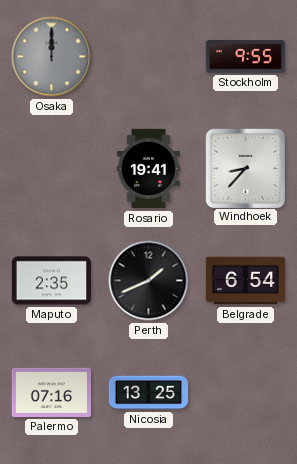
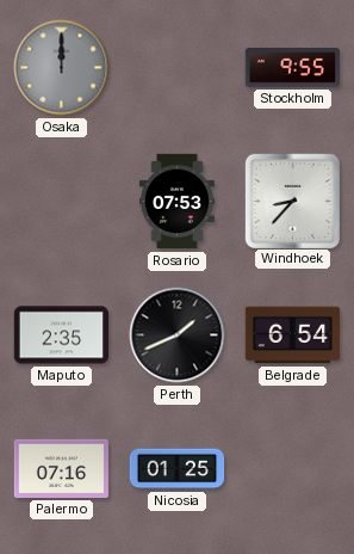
Rosario: 19:41 -> 07:53 (176, 202)
Nicosia: 13:25 -> 01:25 (178, 469)
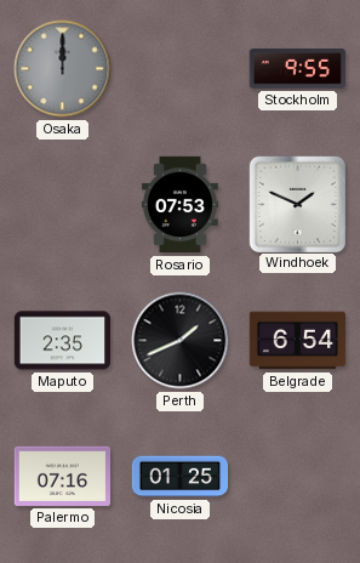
Windhoek: 8:37 -> 1:49 (297, 204)
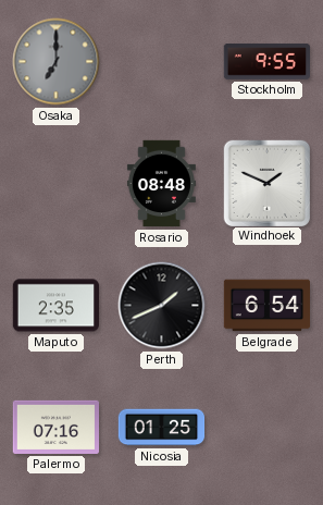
Osaka: 12:00 -> 7:00 (57, 62)
Rosario: 07:53 -> 08:48 (161, 184)
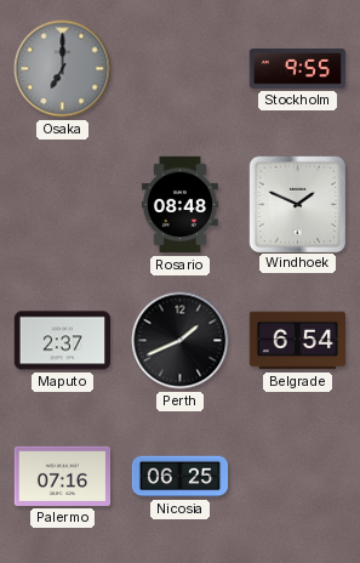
Maputo: 2:35 -> 2:37 (62, 341)
Nicosia: 01:25 -> 06:25 (181, 477)
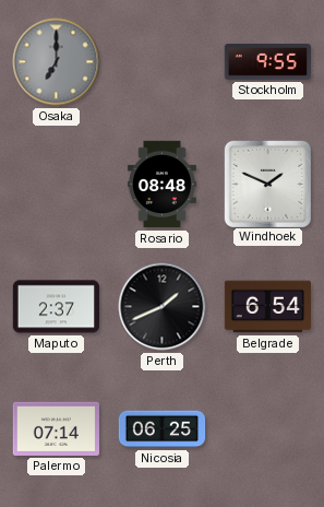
Palermo: 07:16 -> 07:14 (56, 428)
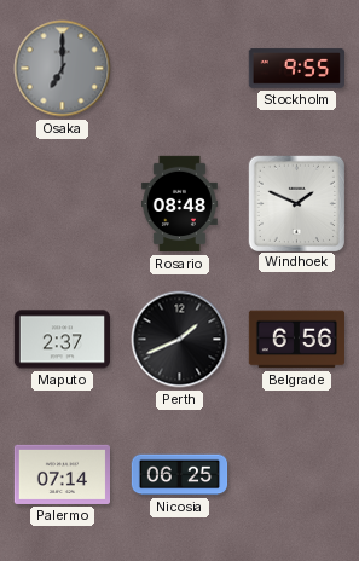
Belgrade: 6:54 -> 6:56 (296, 340)
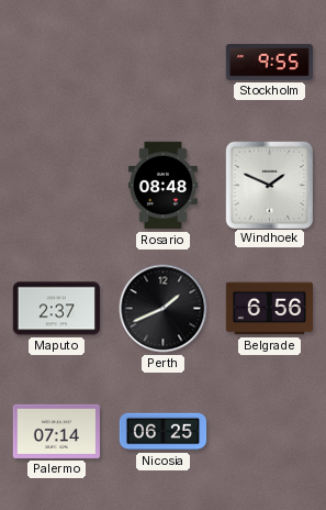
Osaka: 7:00 -> none (63, 69)
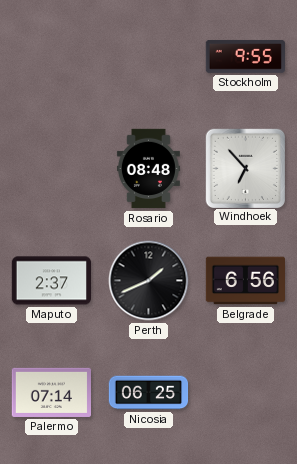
Windhoek: 1:49 -> 6:53 (245, 168)
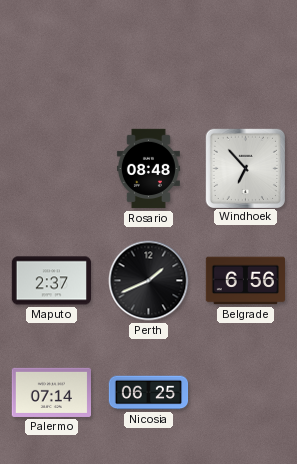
Stockholm: 9:55 -> none (245, 56)
